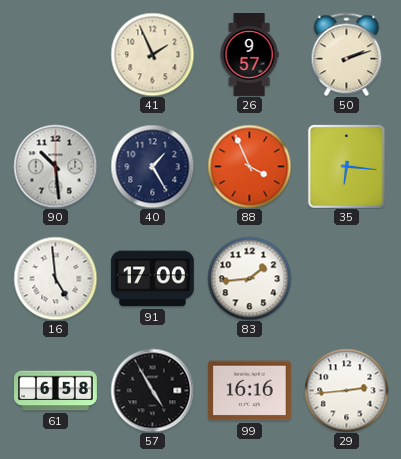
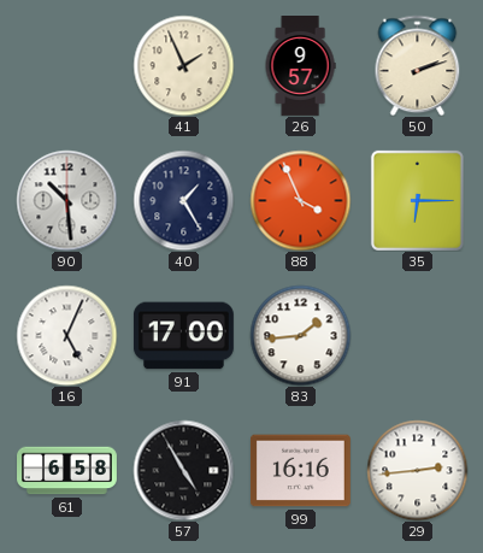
35: 6:16 -> 6:15 (417, 200)
16: 4:59 -> 5:04 (66, 335)
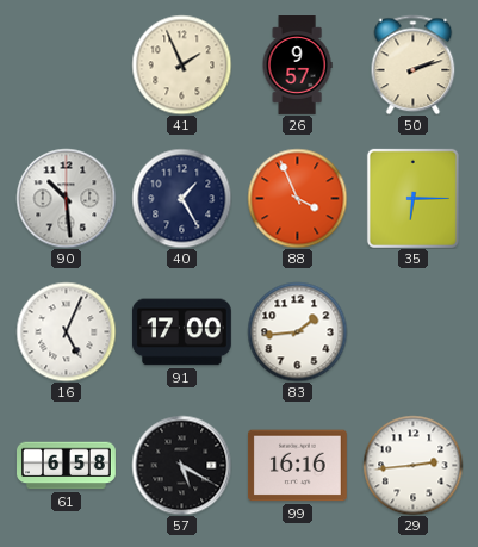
57: 4:55 -> 5:20 (181, 465)
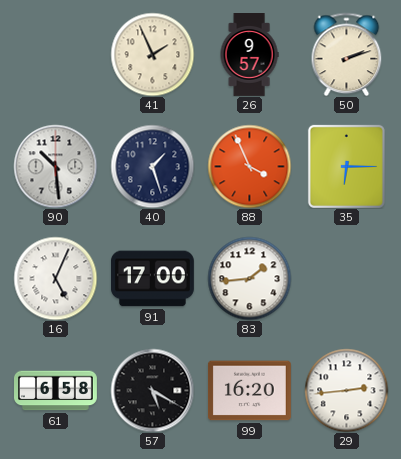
40: 1:25 -> 1:27 (152, 166)
99: 16:16 -> 16:20 (249, 391)
